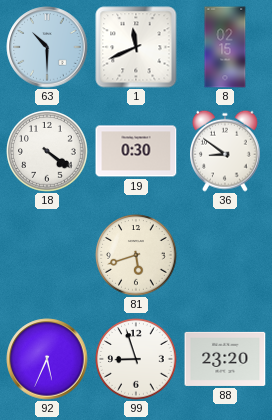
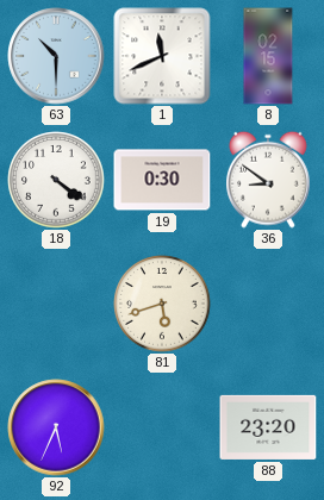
99: 8:57 -> none (136, 359)
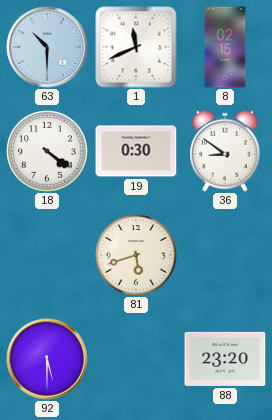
92: 5:34 -> 5:30 (47, 359)
